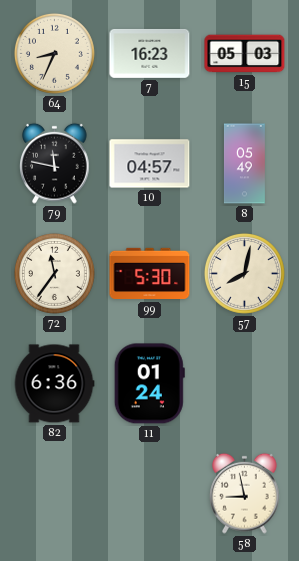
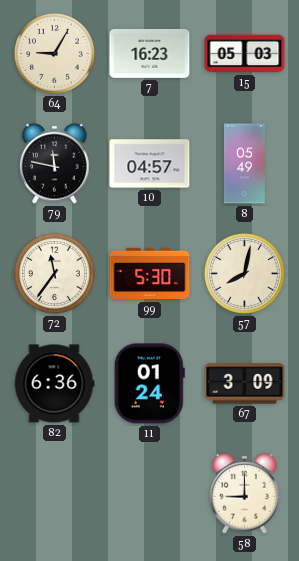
64: 8:34 -> 9:05 (54, 53)
67: none -> 3:09 (245, 384)
58: 8:58 -> 9:00 (245, 493)
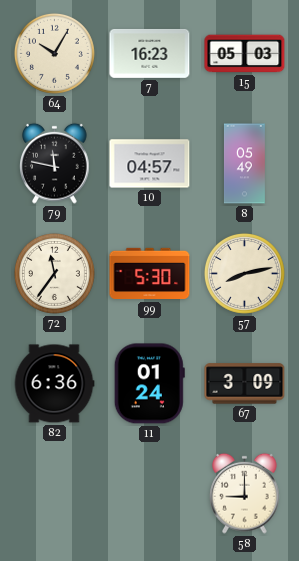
64: 9:05 -> 10:05 (54, 53)
57: 8:02 -> 8:13 (244, 273)
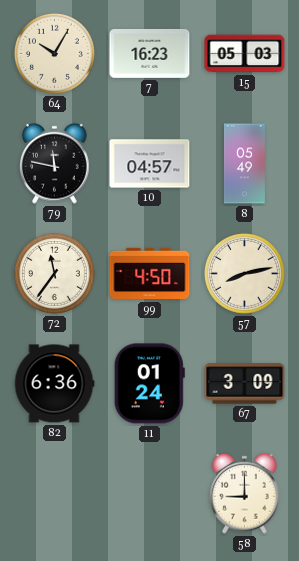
99: 5:30 -> 4:50 (150, 274)
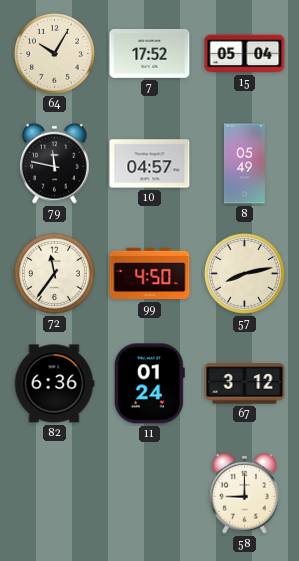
7: 16:23 -> 17:52 (150, 53)
15: 05:03 -> 05:04 (245, 54)
67: 3:09 -> 3:12 (245, 384)
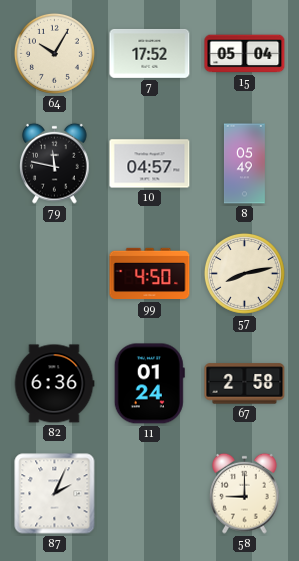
72: 11:36 -> none (54, 273)
67: 3:12 -> 2:58 (245, 384)
87: none -> 2:04 (55, 494)
